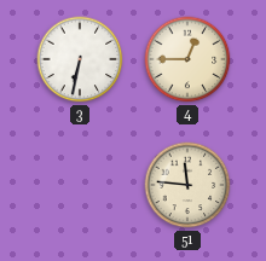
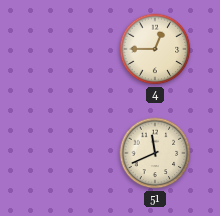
3: 6:32 -> none (80, 59)
51: 11:46 -> 11:41 (155, 153)
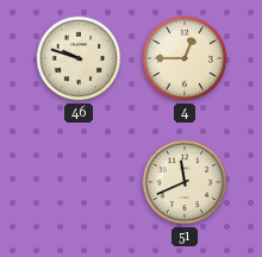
46: none -> 9:48 (79, 58)
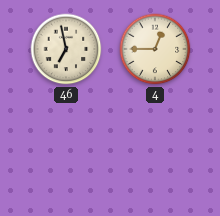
46: 9:48 -> 6:58 (66, 49)
51: 11:41 -> none (185, 182)
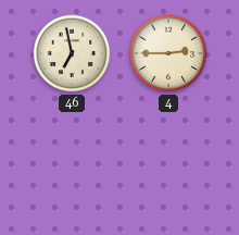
4: 12:45 -> 2:45 (168, 53)
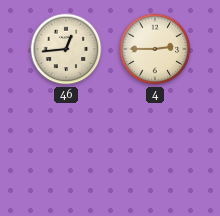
46: 6:58 -> 12:44 (66, 49)
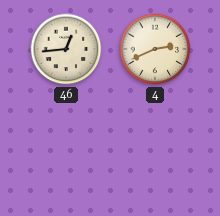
4: 2:45 -> 2:41 (155, 49)
